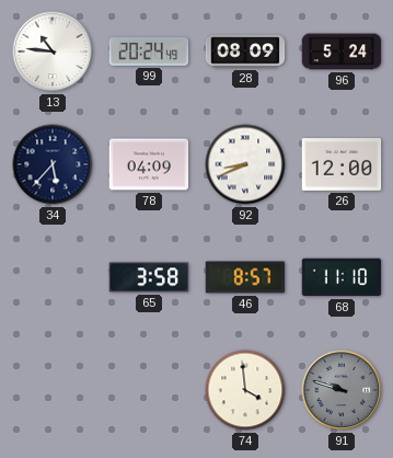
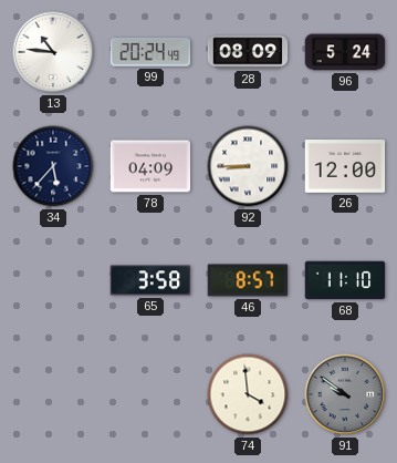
92: 8:41 -> 8:45 (248, 166)
91: 9:48 -> 9:51 (345, 394)
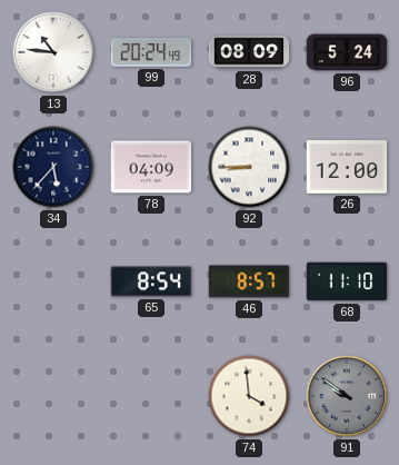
65: 3:58 -> 8:54 (151, 281)
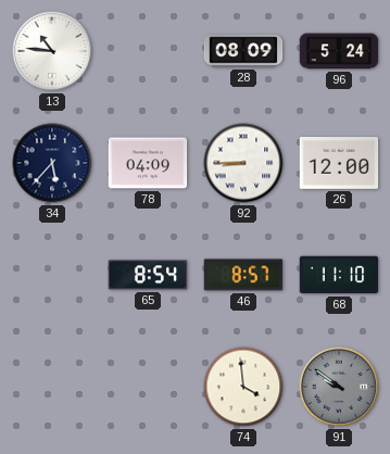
99: 20:24 -> none (151, 53)
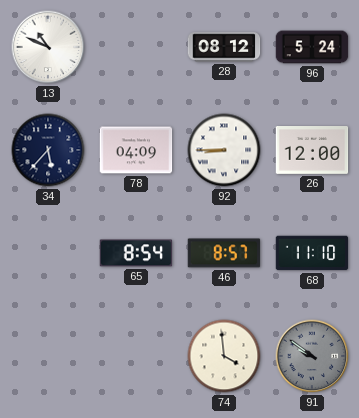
13: 10:46 -> 10:49 (48, 47)
28: 08:09 -> 08:12 (224, 47)
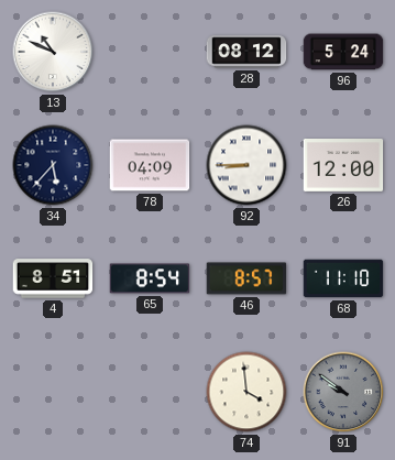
4: none -> 8:51 (53, 278)
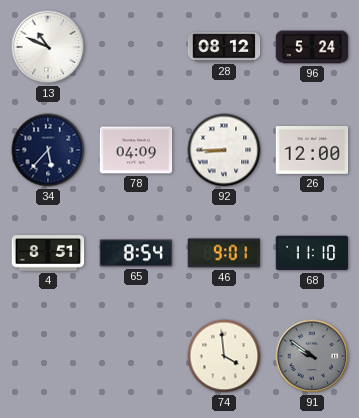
46: 8:57 -> 9:01 (224, 253)
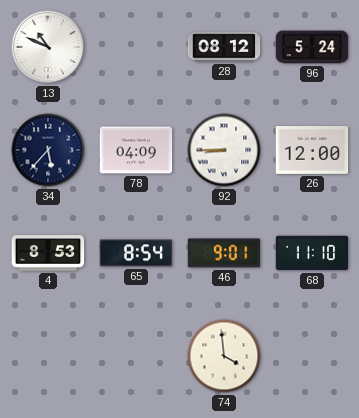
4: 8:51 -> 8:53 (48, 253)
91: 9:51 -> none (312, 356)
